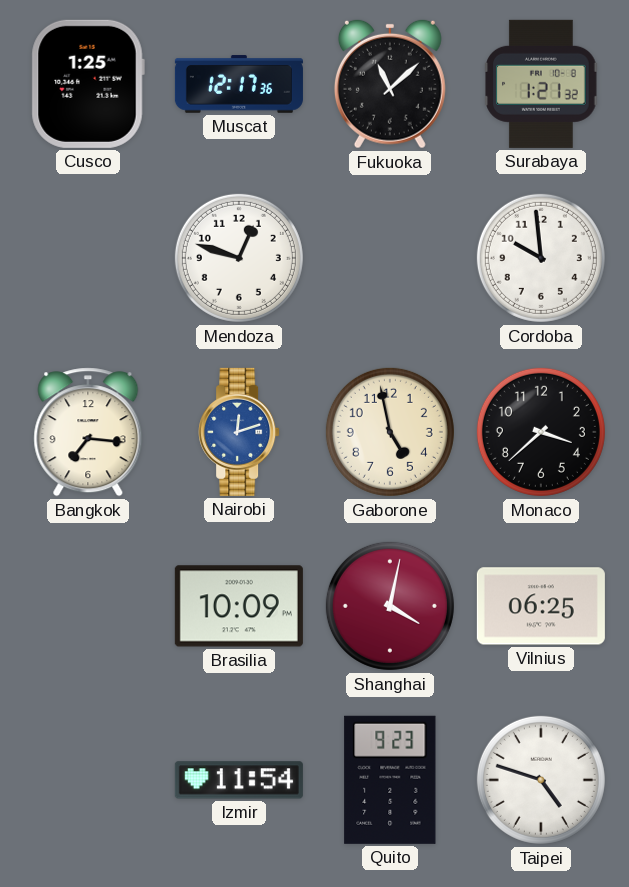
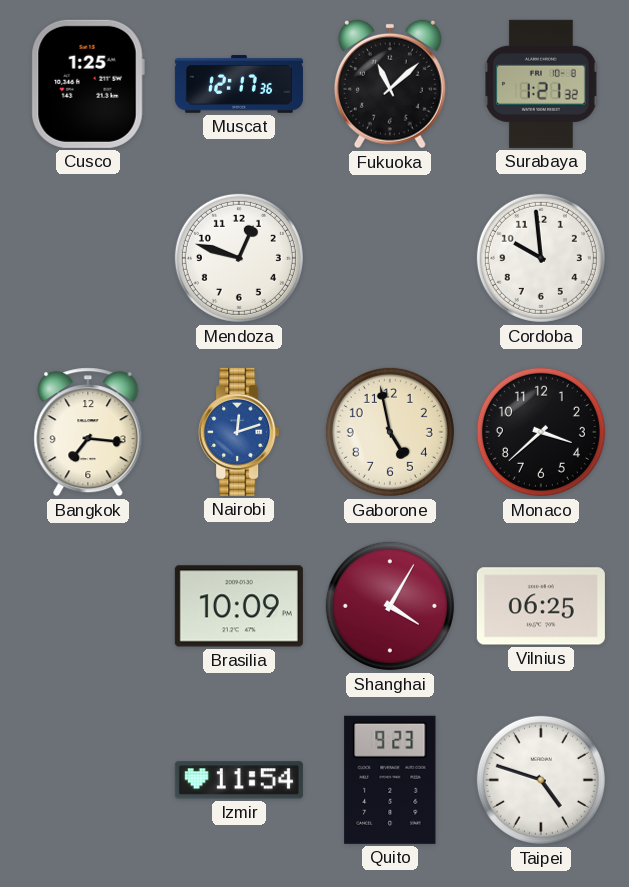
Shanghai: 4:02 -> 4:05 (390, 606)
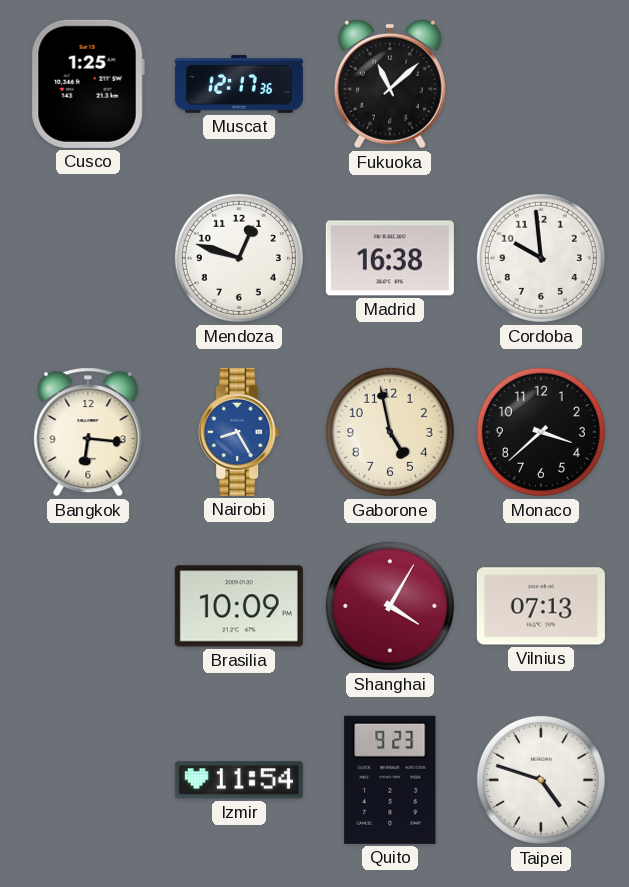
Surabaya: 1:21 -> none (541, 84)
Madrid: none -> 16:38 (390, 258)
Bangkok: 7:16 -> 6:16 (88, 432)
Nairobi: 12:12 -> 8:25 (239, 432)
Vilnius: 06:25 -> 07:13 (541, 606)
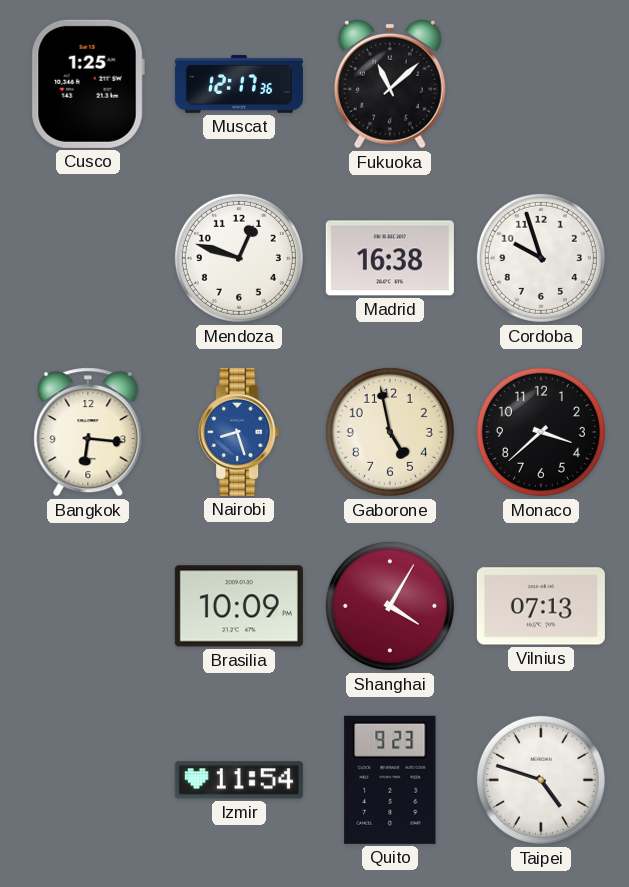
Cordoba: 9:59 -> 9:57 (541, 258)
Nairobi: 8:25 -> 8:27 (239, 432)
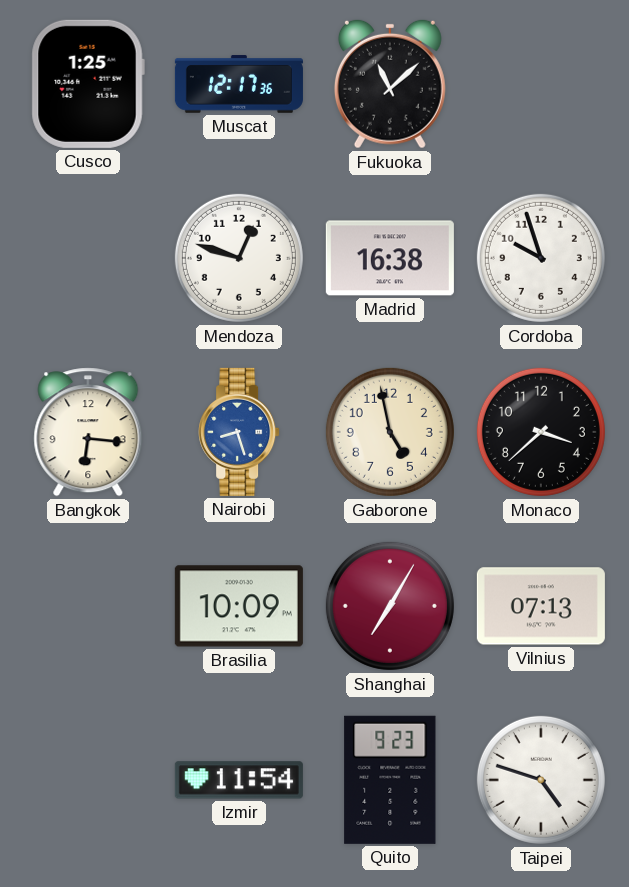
Shanghai: 4:05 -> 7:05 (390, 606)
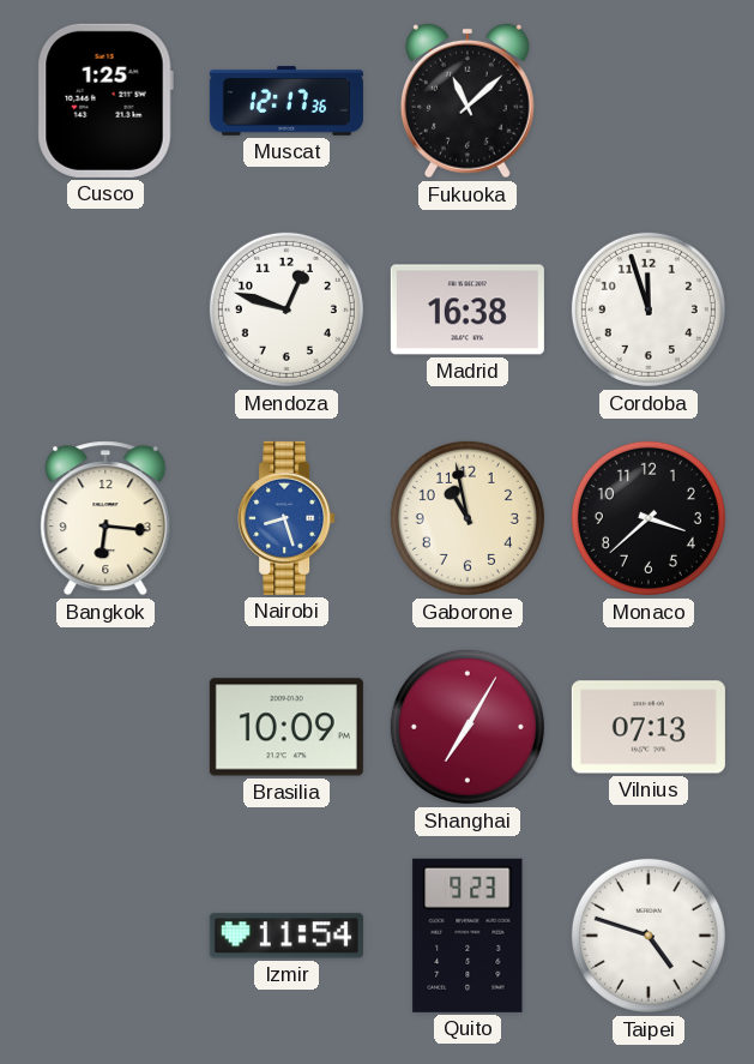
Cordoba: 9:57 -> 11:57 (649, 309)
Gaborone: 4:58 -> 10:58 (468, 518)
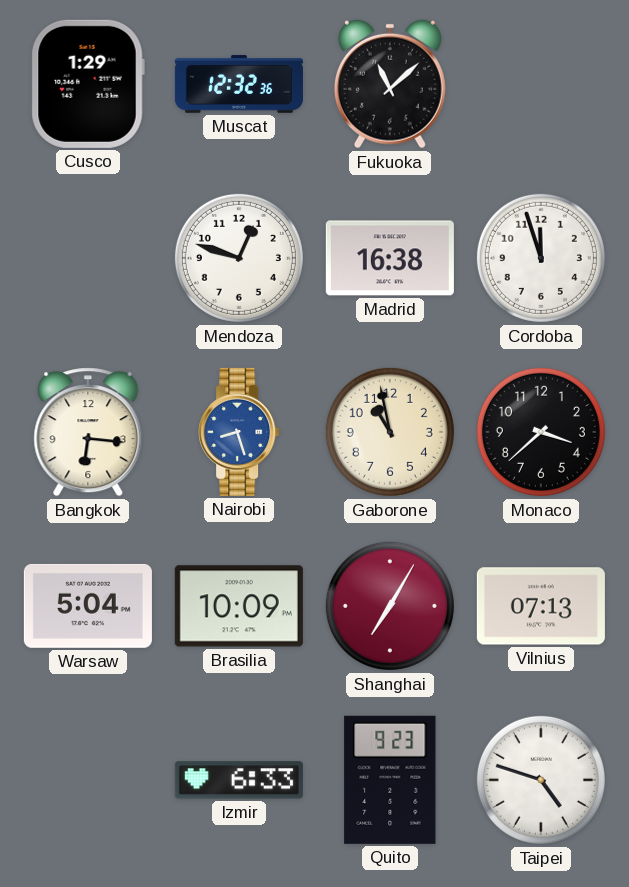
Cusco: 1:25 -> 1:29 (88, 84)
Muscat: 12:17 -> 12:32 (239, 84)
Warsaw: none -> 5:04 (88, 606)
Izmir: 11:54 -> 6:33 (239, 780)
